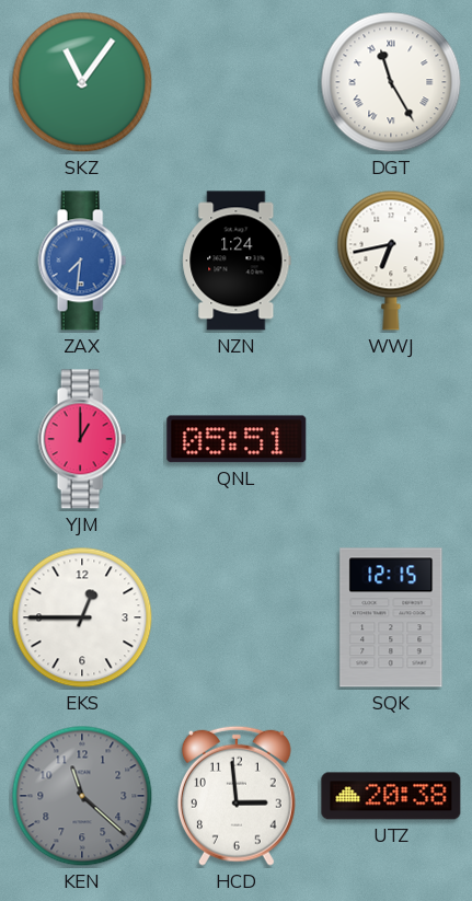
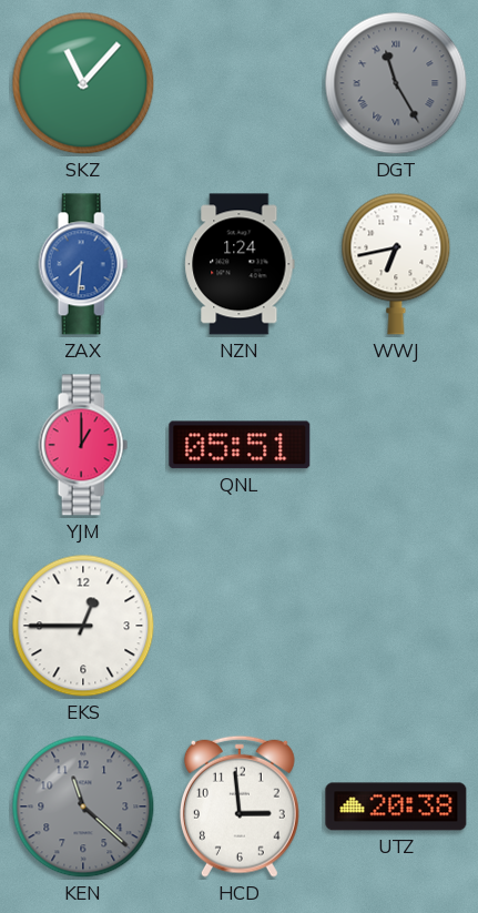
SKZ: 11:06 -> 11:07 (83, 83)
DGT dial: white -> grey (396, 83)
SQK: 12:15 -> none (391, 617)
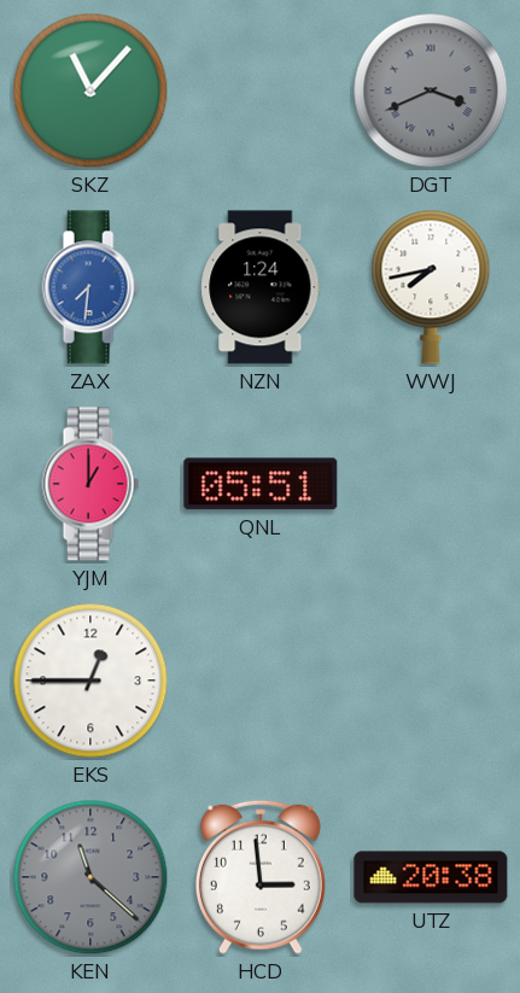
DGT: 11:25 -> 3:41 (431, 90)
WWJ: 6:43 -> 7:43 (431, 287)
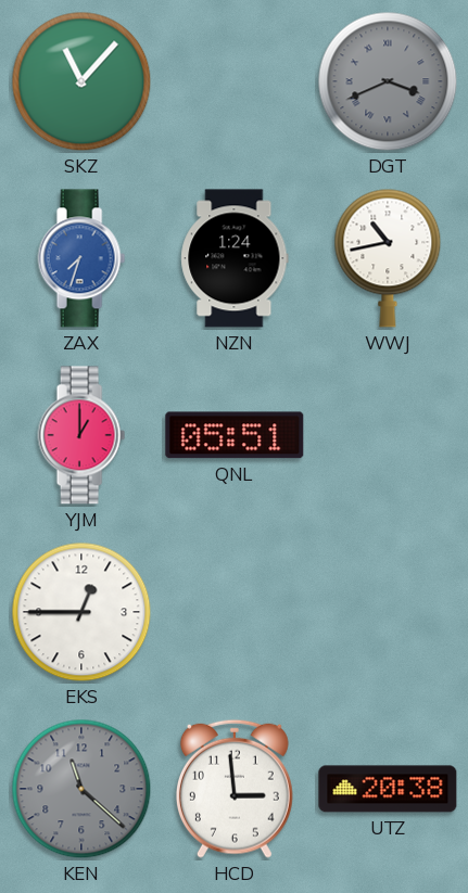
ZAX: 7:31 -> 7:33 (81, 258)
WWJ: 7:43 -> 10:43 (388, 258)
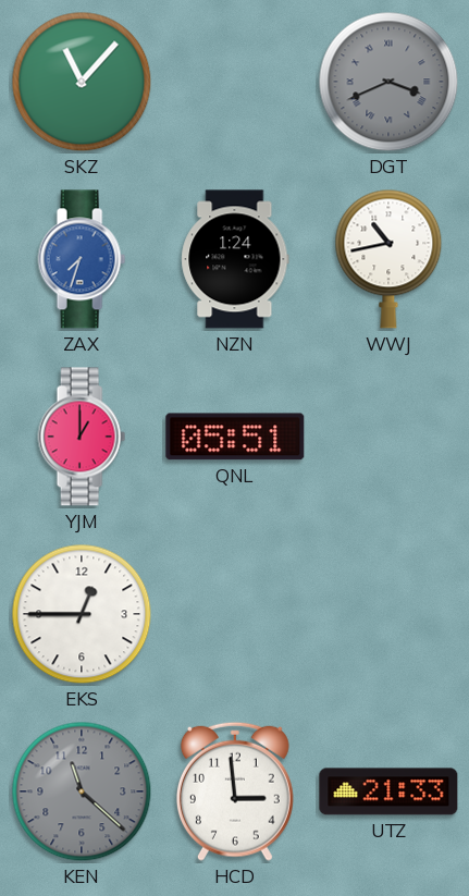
UTZ: 20:38 -> 21:33 (388, 791)
